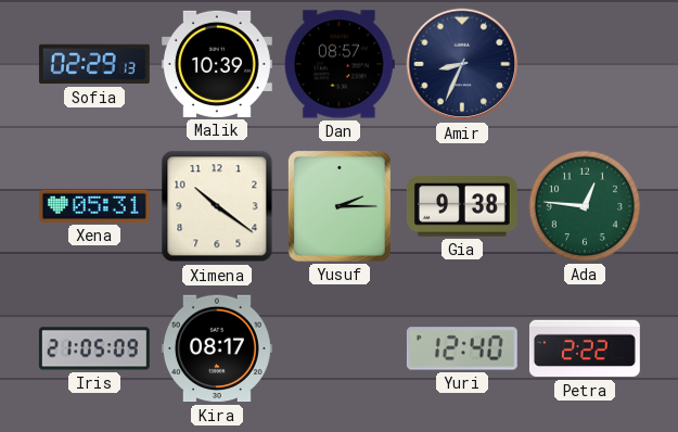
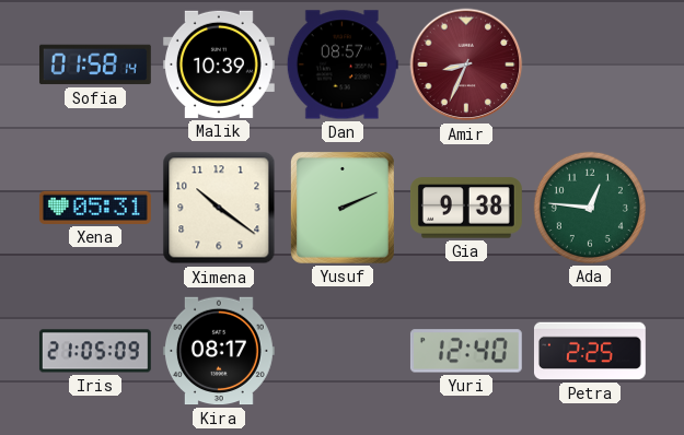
Sofia: 02:29 -> 01:58 (95, 64)
Amir dial: navy -> burgundy (466, 64)
Yusuf: 2:15 -> 2:11 (343, 208)
Petra: 2:22 -> 2:25 (590, 351)
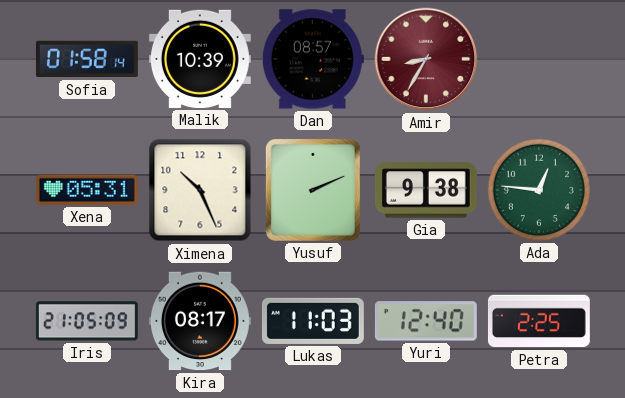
Amir: 8:34 -> 8:35 (426, 59)
Ximena: 10:21 -> 10:26 (200, 190)
Lukas: none -> 11:03 (313, 321)
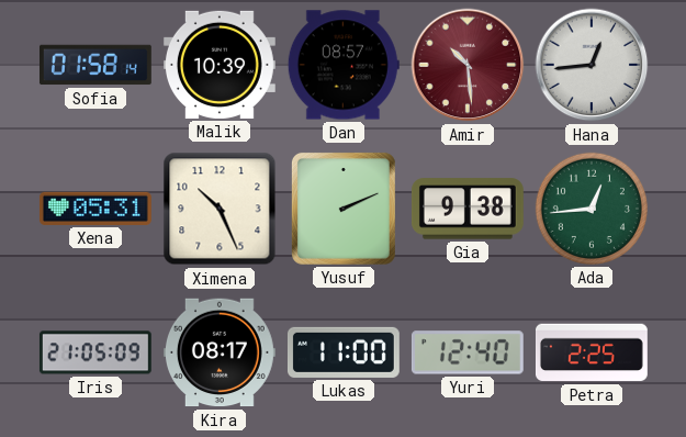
Amir: 8:35 -> 10:29 (468, 65)
Hana: none -> 12:44 (592, 65)
Ada: 12:46 -> 12:44 (592, 209)
Lukas: 11:03 -> 11:00 (344, 352)
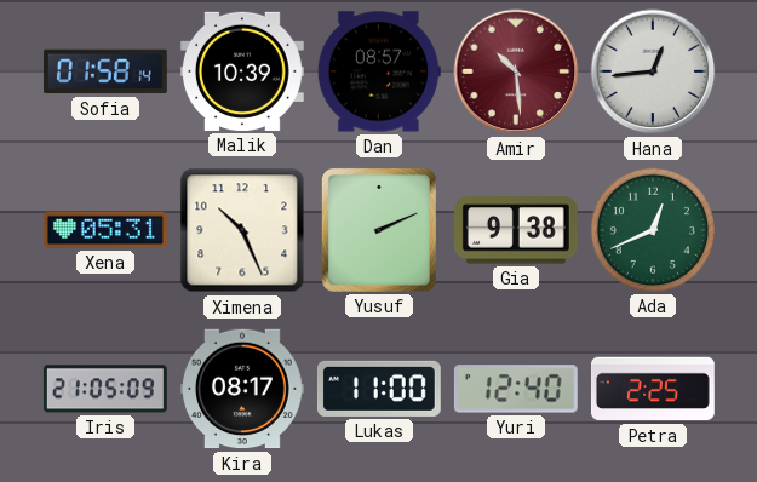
Ada: 12:44 -> 12:41 (653, 230)
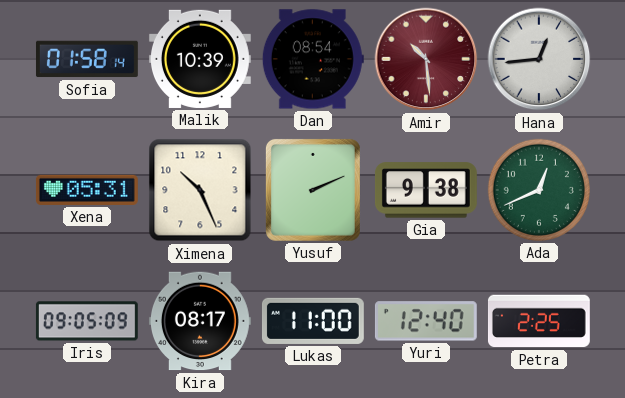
Dan: 08:57 -> 08:54 (313, 59)
Iris: 21:05 -> 09:05 (87, 321)
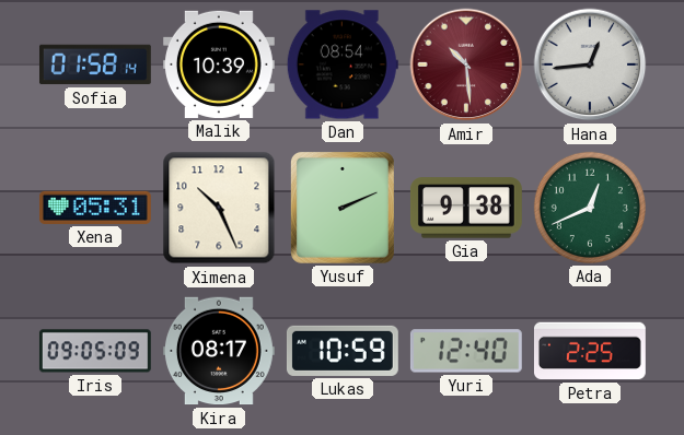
Lukas: 11:00 -> 10:59 (343, 351)
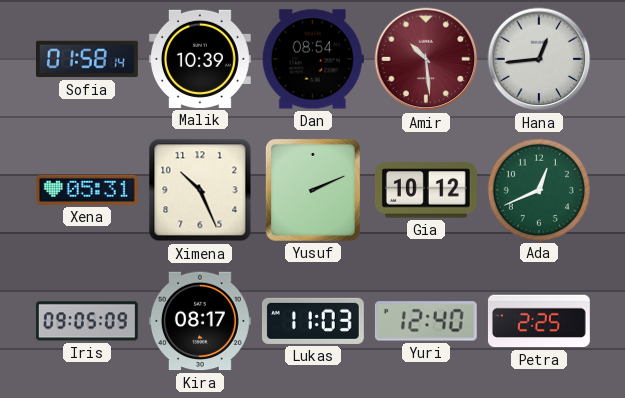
Gia: 9:38 -> 10:12 (426, 190)
Lukas: 10:59 -> 11:03 (313, 321)
